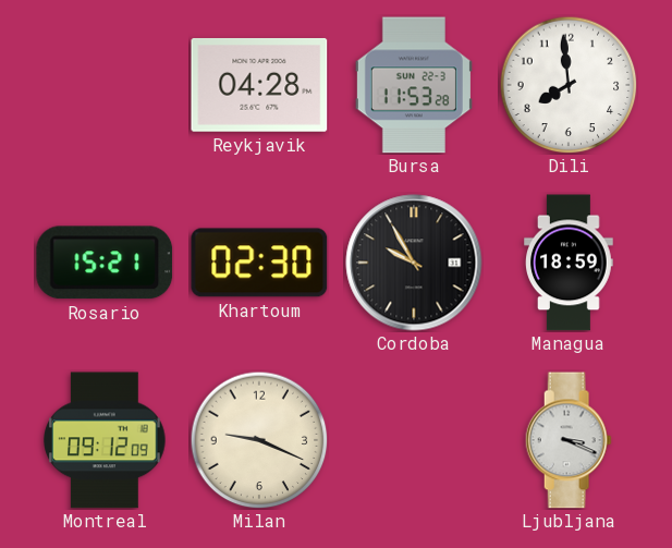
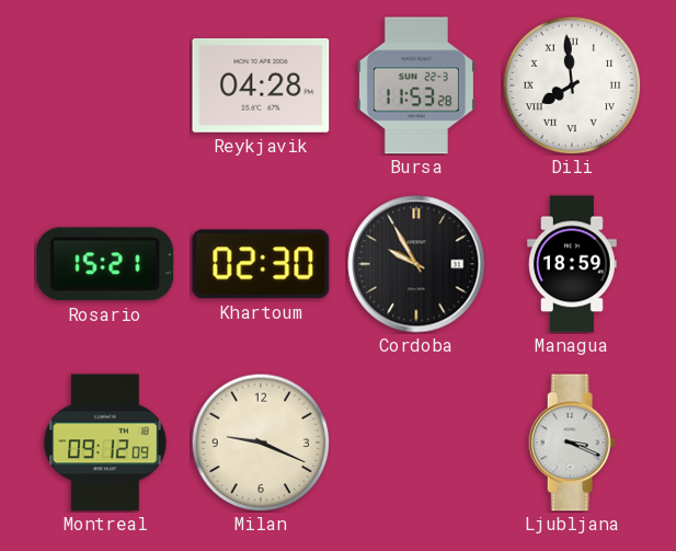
Dili numerals: Arabic -> Roman (572, 85)
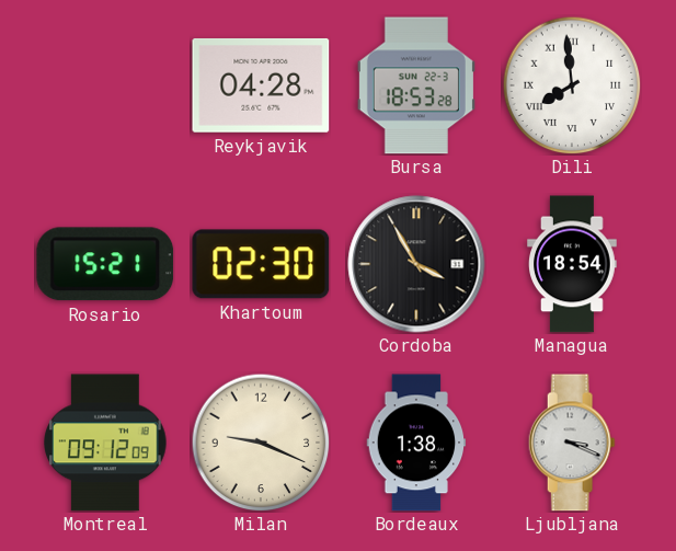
Bursa: 11:53 -> 18:53 (416, 85)
Cordoba: 9:55 -> 3:55 (416, 264)
Managua: 18:59 -> 18:54 (573, 264)
Bordeaux: none -> 1:38 (416, 443)
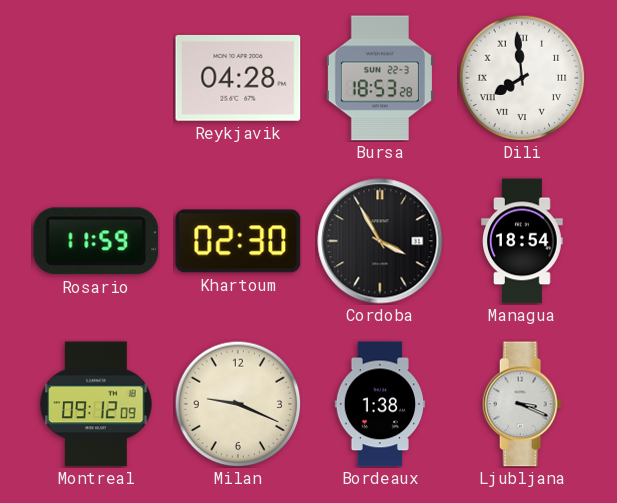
Rosario: 15:21 -> 11:59 (96, 241)
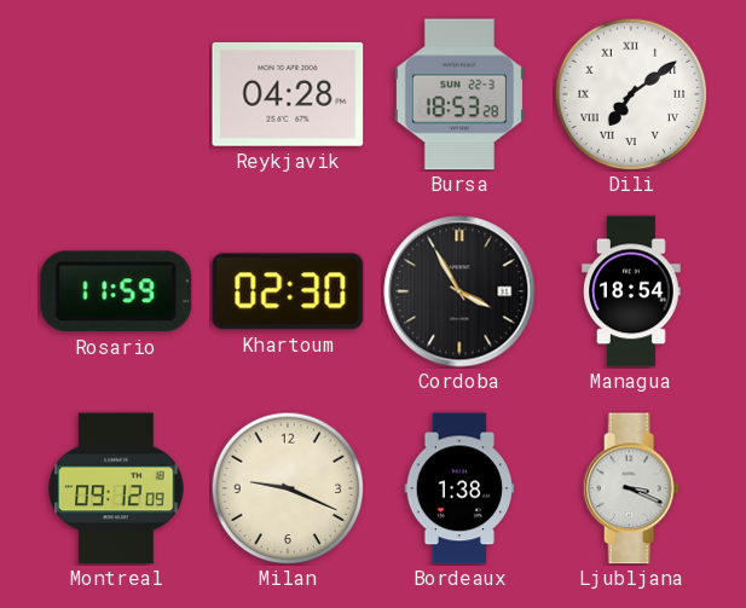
Dili: 7:59 -> 7:09 (631, 94)
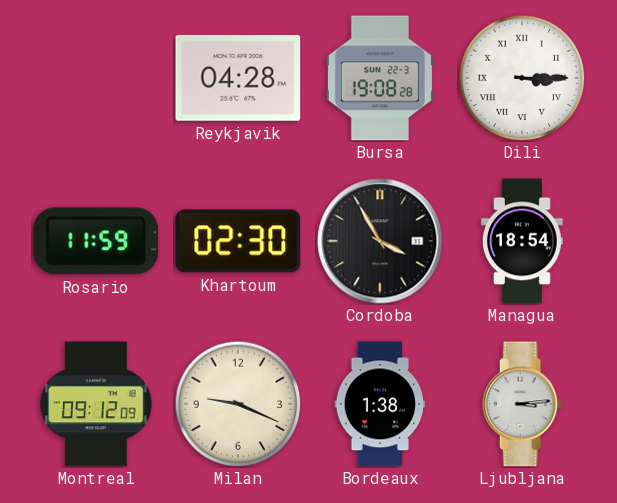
Bursa: 18:53 -> 19:08 (380, 78)
Dili: 7:09 -> 3:15 (522, 78)
Ljubljana: 3:19 -> 3:14 (522, 404)
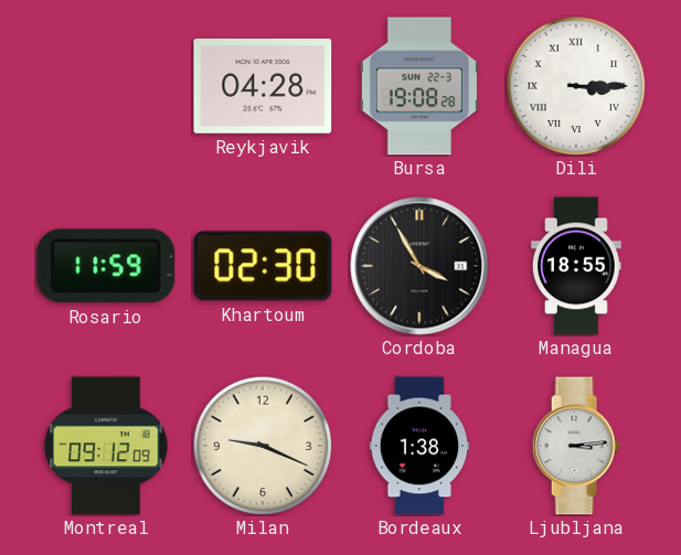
Managua: 18:54 -> 18:55 (577, 266)
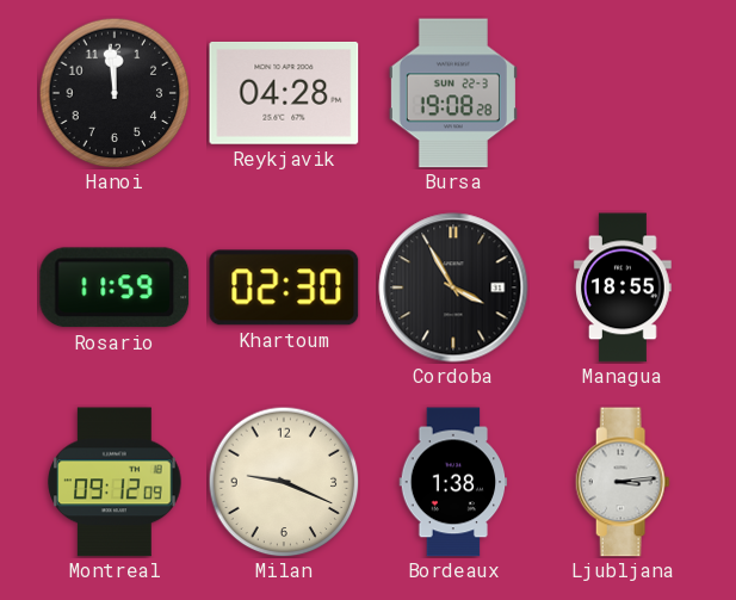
Hanoi: none -> 11:59 (115, 93)
Dili: 3:15 -> none (576, 86)
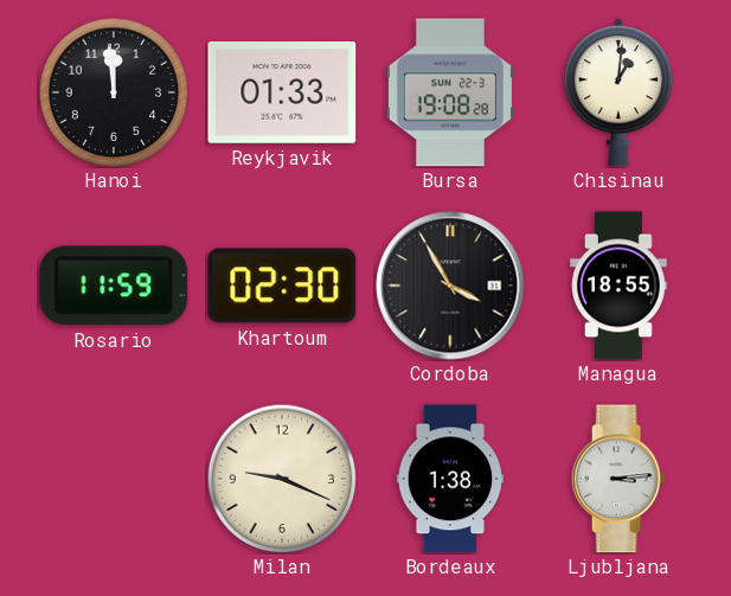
Reykjavik: 04:28 -> 01:33 (282, 92)
Chisinau: none -> 1:01 (618, 92)
Montreal: 09:12 -> none (115, 482)
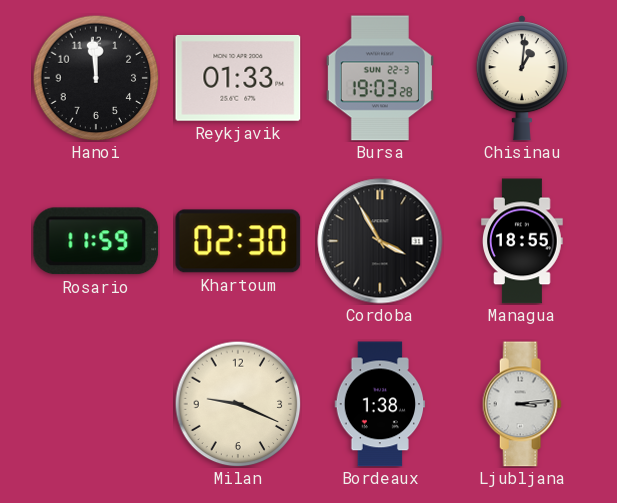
Bursa: 19:08 -> 19:03 (380, 78)
